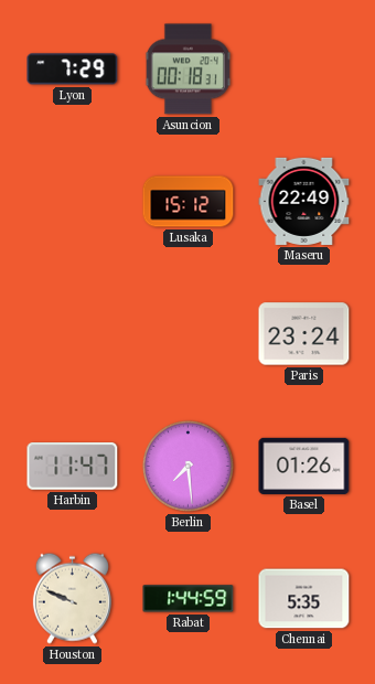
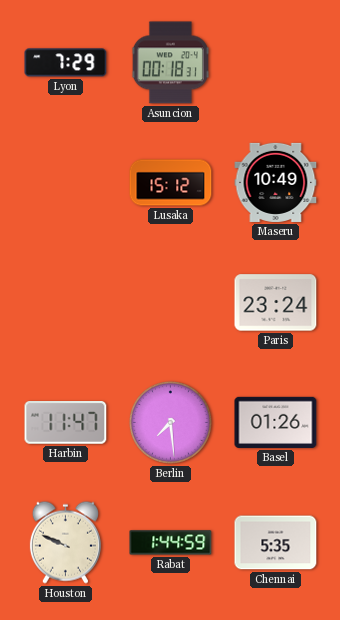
Maseru: 22:49 -> 10:49 (276, 182)
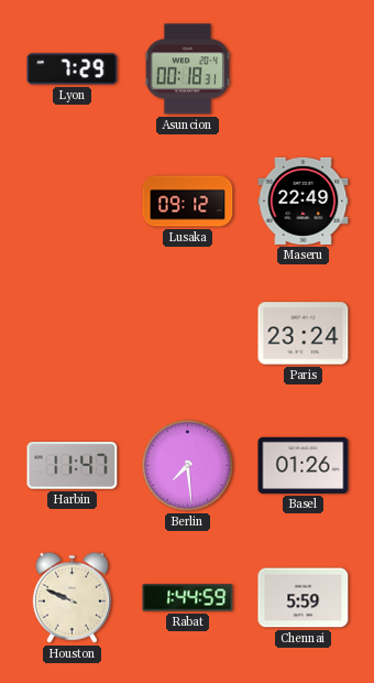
Lusaka: 15:12 -> 09:12 (188, 202)
Maseru: 10:49 -> 22:49 (304, 200)
Chennai: 5:35 -> 5:59 (304, 598)
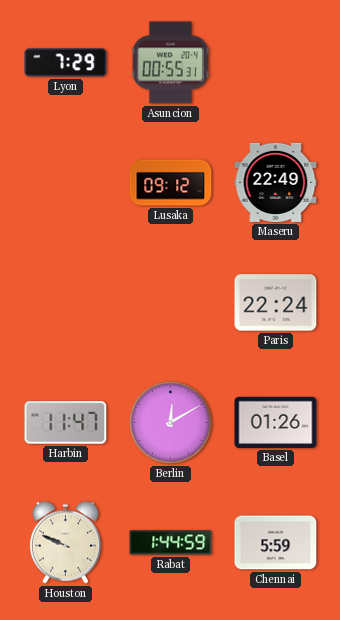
Asuncion: 00:18 -> 00:55 (170, 63)
Paris: 23:24 -> 22:24 (276, 303)
Berlin: 7:29 -> 12:10 (170, 422)
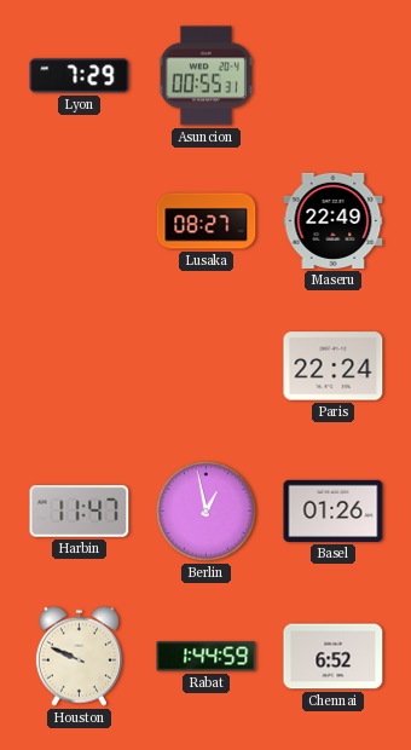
Lusaka: 09:12 -> 08:27 (207, 221)
Berlin: 12:10 -> 12:58 (205, 510)
Chennai: 5:59 -> 6:52 (334, 657)
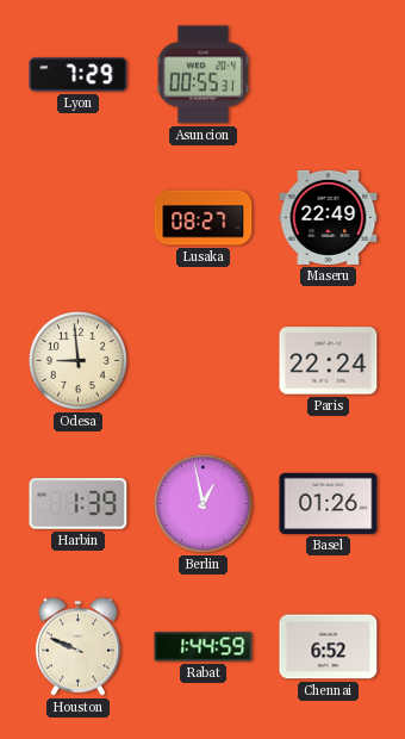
Odesa: none -> 8:59 (77, 360)
Harbin: 11:47 -> 1:39 (79, 504)
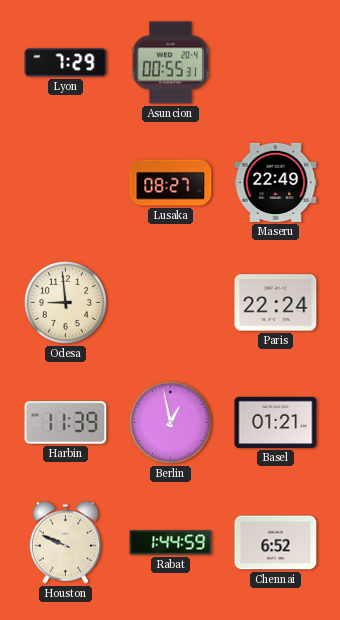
Harbin: 1:39 -> 11:39 (66, 423)
Basel: 01:26 -> 01:21 (276, 422)
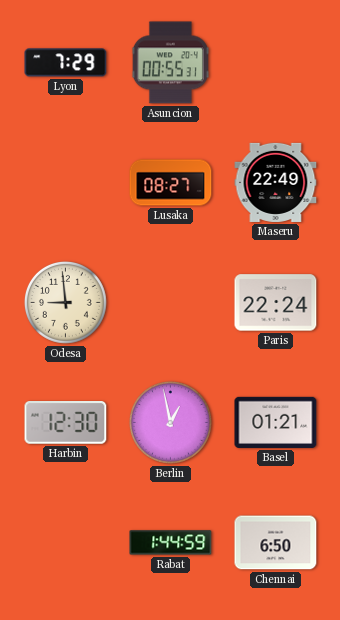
Harbin: 11:39 -> 12:30 (66, 423)
Houston: 9:49 -> none (65, 542)
Chennai: 6:52 -> 6:50 (276, 543)
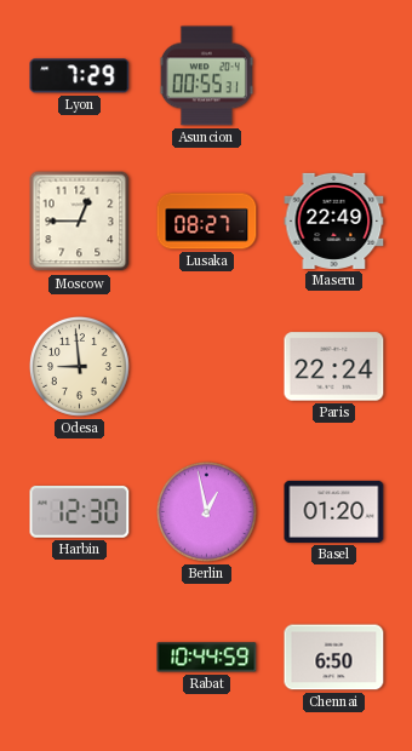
Moscow: none -> 12:45 (80, 222)
Basel: 01:21 -> 01:20 (334, 511)
Rabat: 1:44 -> 10:44 (207, 658)
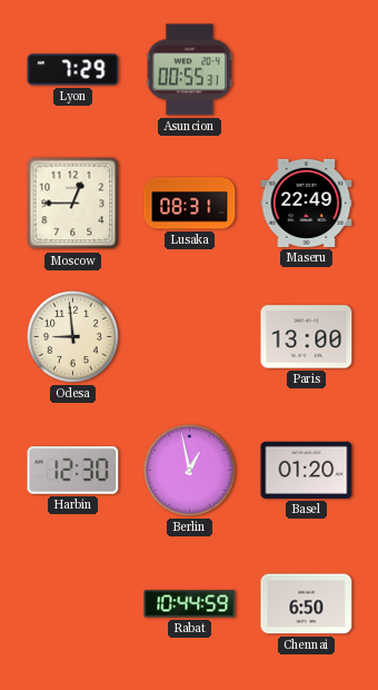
Lusaka: 08:27 -> 08:31 (190, 204)
Paris: 22:24 -> 13:00 (307, 337)
